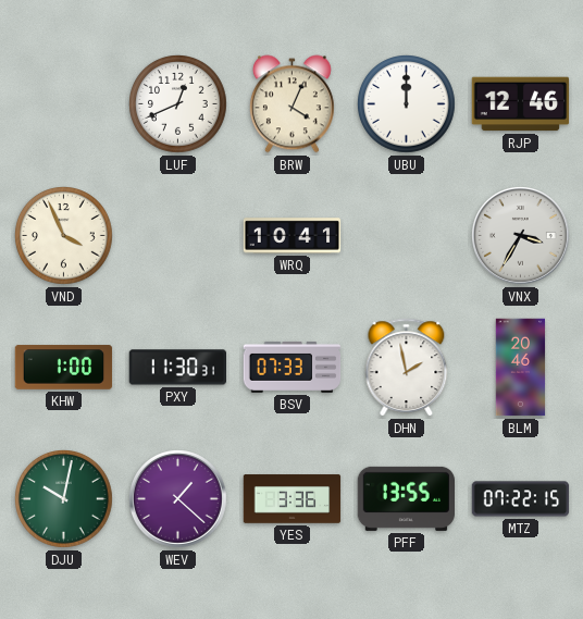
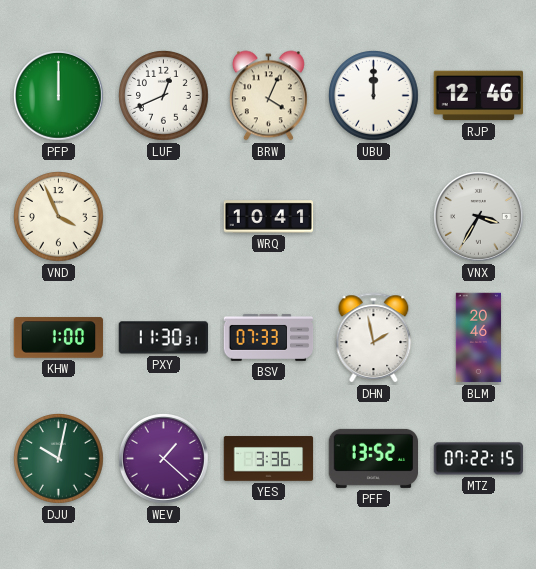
PFP: none -> 12:00 (59, 96)
PFF: 13:55 -> 13:52 (374, 458)
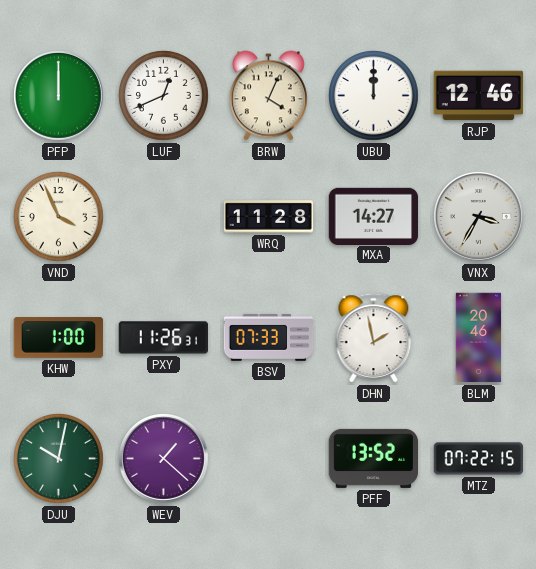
WRQ: 10:41 -> 11:28 (269, 217)
MXA: none -> 14:27 (374, 216)
PXY: 11:30 -> 11:26 (163, 338)
YES: 3:36 -> none (269, 459)
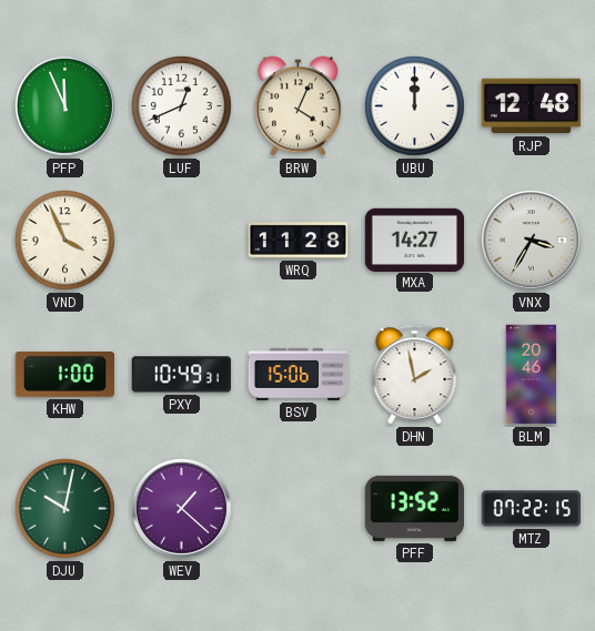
PFP: 12:00 -> 11:56 (65, 106)
RJP: 12:46 -> 12:48 (532, 106)
PXY: 11:26 -> 10:49 (181, 375)
BSV: 07:33 -> 15:06 (299, 374)
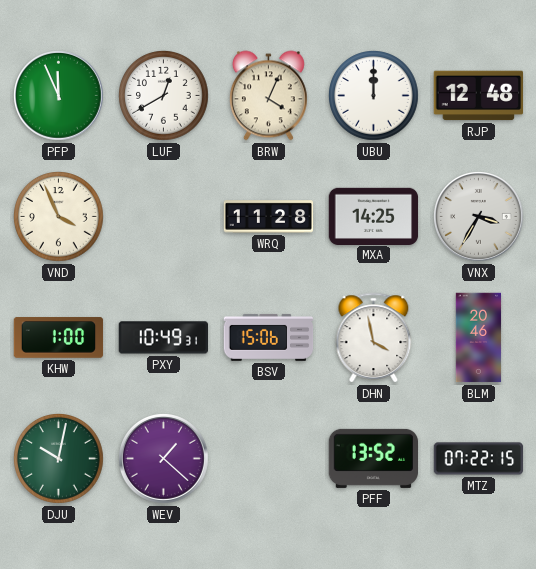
LUF: 12:41 -> 12:40 (164, 96)
MXA: 14:27 -> 14:25 (374, 216)
DHN: 1:58 -> 3:58 (374, 338)
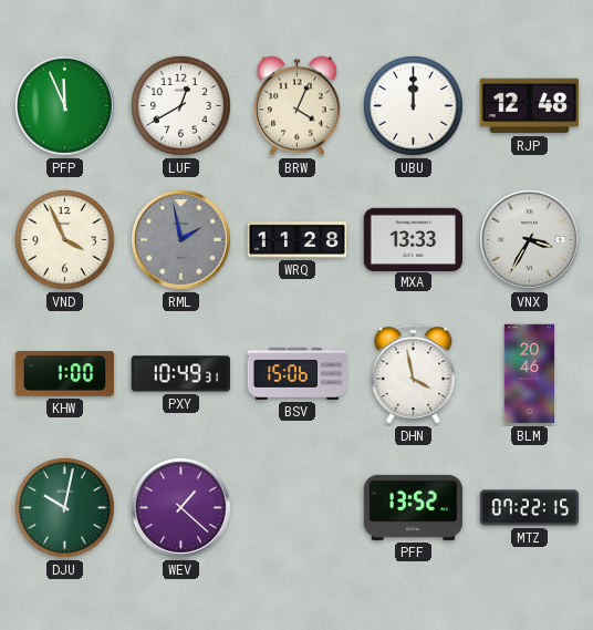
RML: none -> 1:58 (181, 240)
MXA: 14:25 -> 13:33 (414, 239)
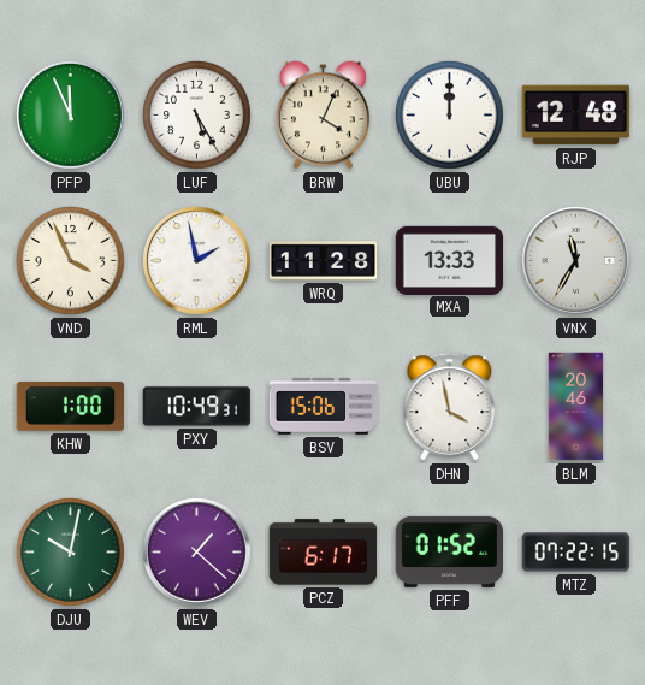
LUF: 12:40 -> 5:25 (197, 116)
RML dial: grey -> white (197, 261)
VNX: 3:35 -> 11:35 (576, 261)
PCZ: none -> 6:17 (324, 553)
PFF: 13:52 -> 01:52 (450, 551)
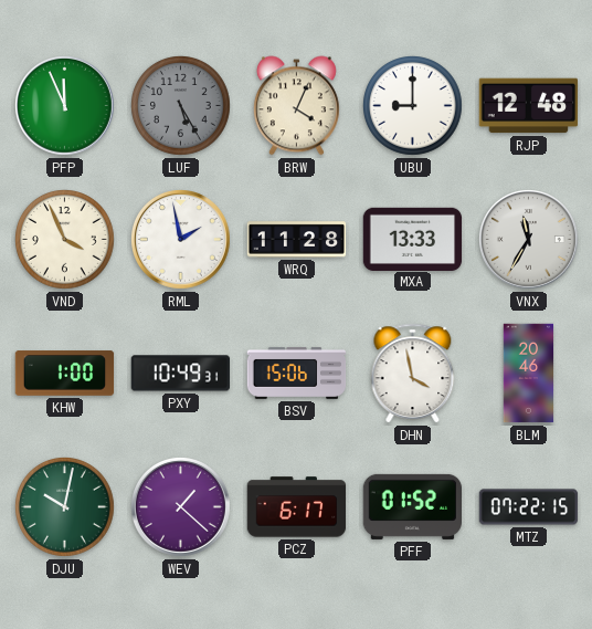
LUF dial: white -> grey (181, 106)
UBU: 12:00 -> 9:00 (413, 106)
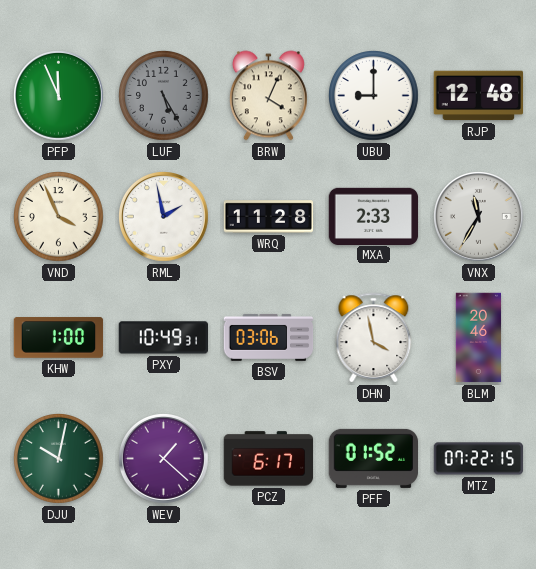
MXA: 13:33 -> 2:33 (374, 216)
BSV: 15:06 -> 03:06 (269, 337)
